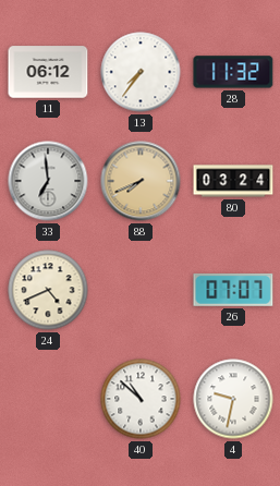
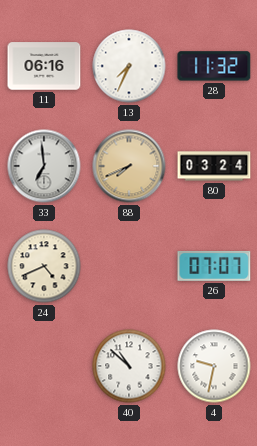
11: 06:12 -> 06:16 (44, 66)
13: 7:36 -> 7:34 (129, 66)
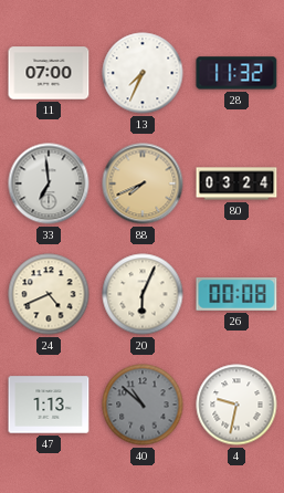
11: 06:16 -> 07:00 (49, 73)
20: none -> 6:04 (143, 294)
26: 07:07 -> 00:08 (236, 294)
47: none -> 1:13 (49, 405)
40 dial: white -> grey (143, 405)
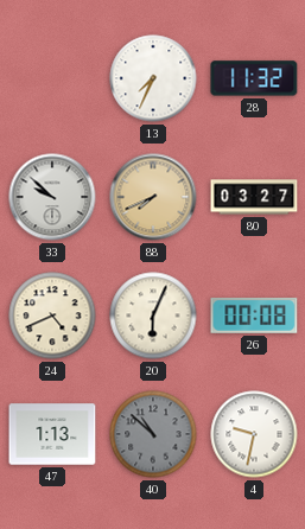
11: 07:00 -> none (49, 73)
33: 6:59 -> 9:52 (52, 197)
80: 03:24 -> 03:27 (254, 197)
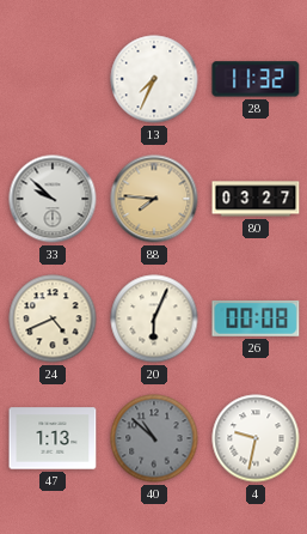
88: 7:41 -> 7:46 (154, 199)
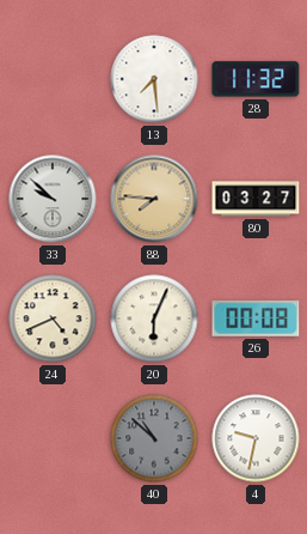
13: 7:34 -> 7:29 (154, 79)
47: 1:13 -> none (53, 438)
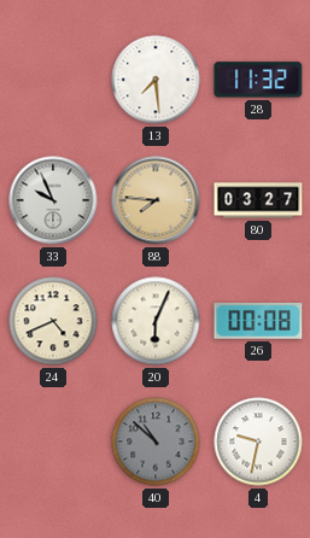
33: 9:52 -> 9:56 (53, 200)
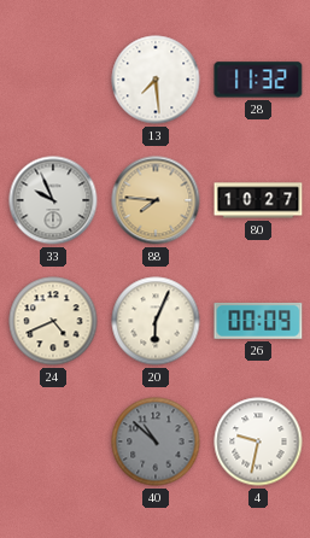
80: 03:27 -> 10:27 (258, 200)
26: 00:08 -> 00:09 (258, 321)
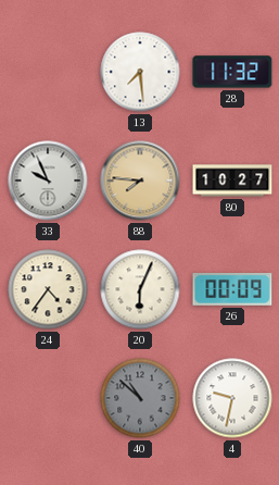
24: 4:41 -> 4:36 (48, 289)
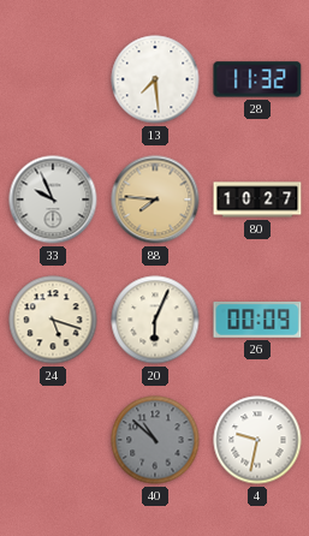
24: 4:36 -> 5:18 (53, 320)
